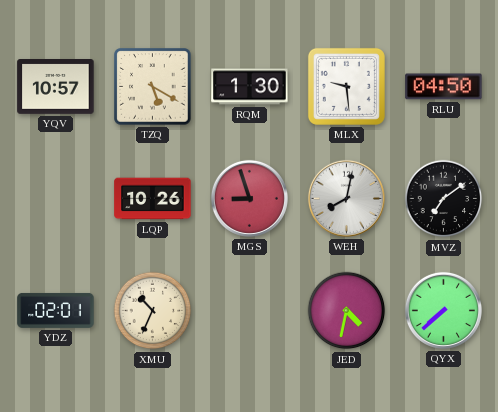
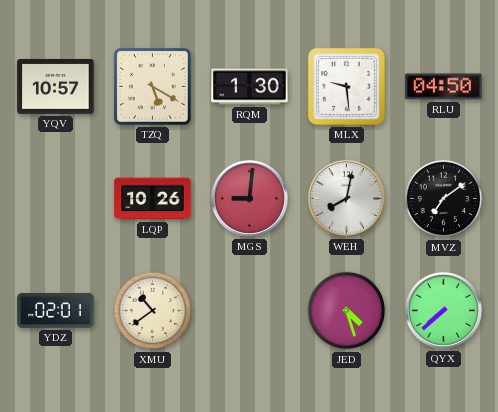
MGS: 8:57 -> 9:01 (249, 198)
XMU: 10:34 -> 10:39 (153, 311)
JED: 4:32 -> 4:27 (347, 311)
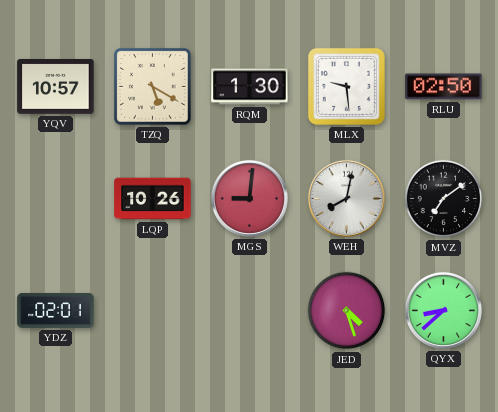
RLU: 04:50 -> 02:50 (444, 87)
XMU: 10:39 -> none (153, 311)
QYX: 7:38 -> 8:38 (443, 310)
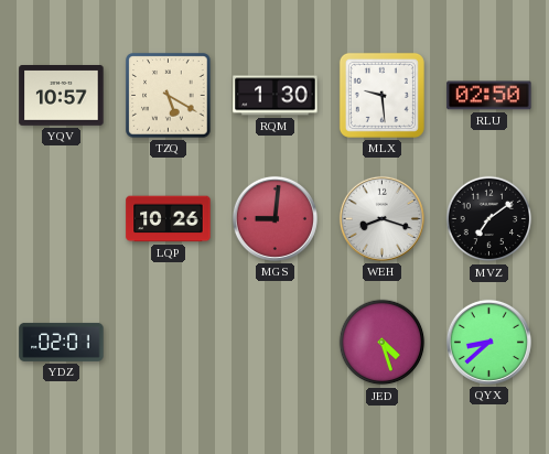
WEH: 8:02 -> 8:18 (381, 218)
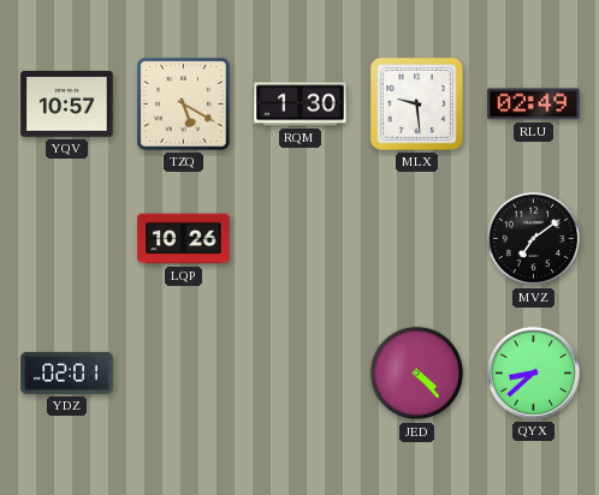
RLU: 02:50 -> 02:49 (534, 105)
MGS: 9:01 -> none (274, 218)
WEH: 8:18 -> none (381, 218)
JED: 4:27 -> 4:23 (417, 374)
